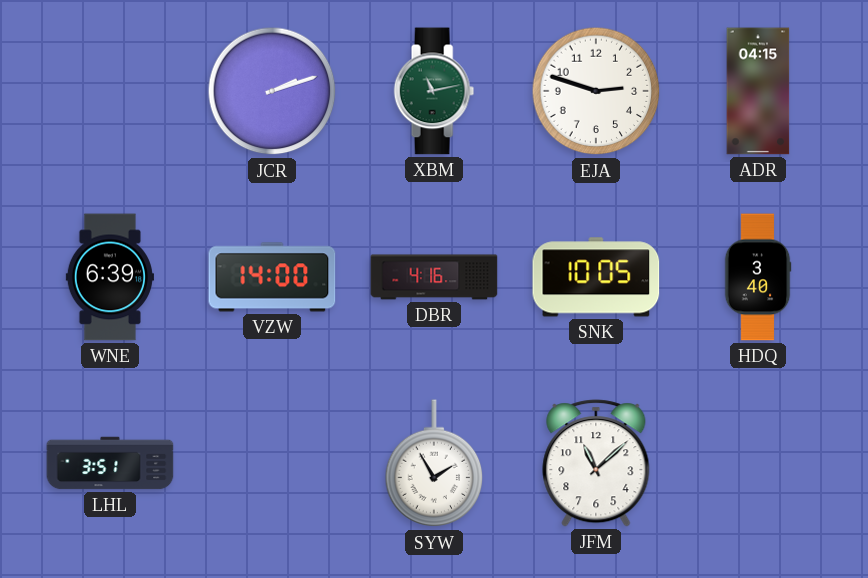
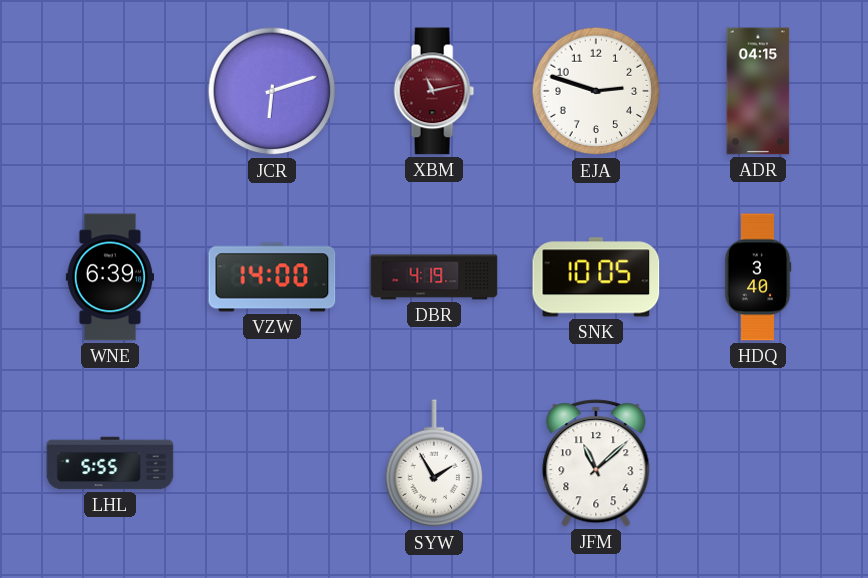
JCR: 2:12 -> 6:12 (272, 91)
XBM dial: green -> burgundy (434, 91)
DBR: 4:16 -> 4:19 (434, 277)
LHL: 3:51 -> 5:55 (110, 463)
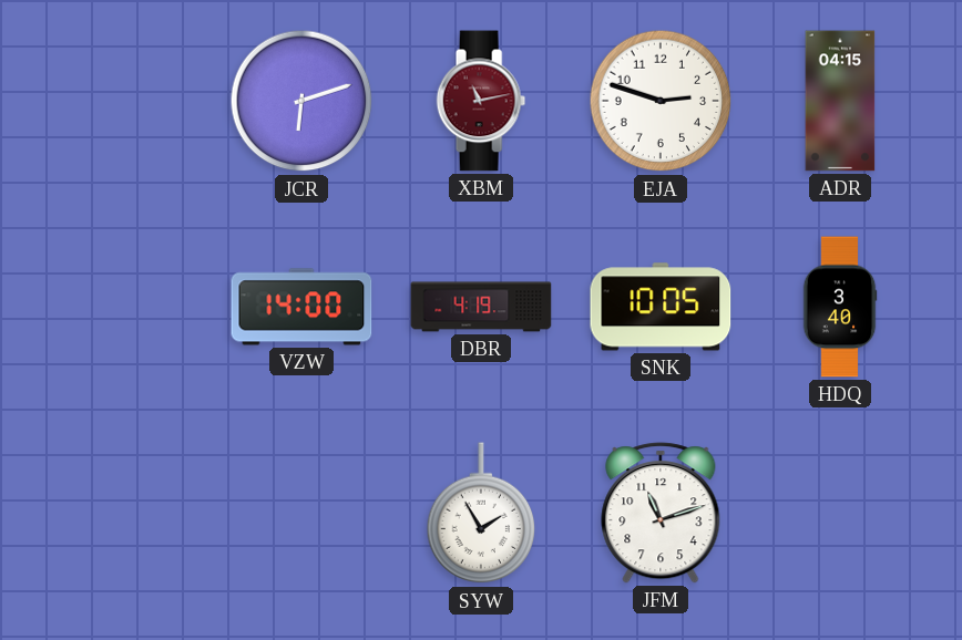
WNE: 6:39 -> none (110, 277)
LHL: 5:55 -> none (110, 463)
JFM: 11:08 -> 11:12 (661, 513)
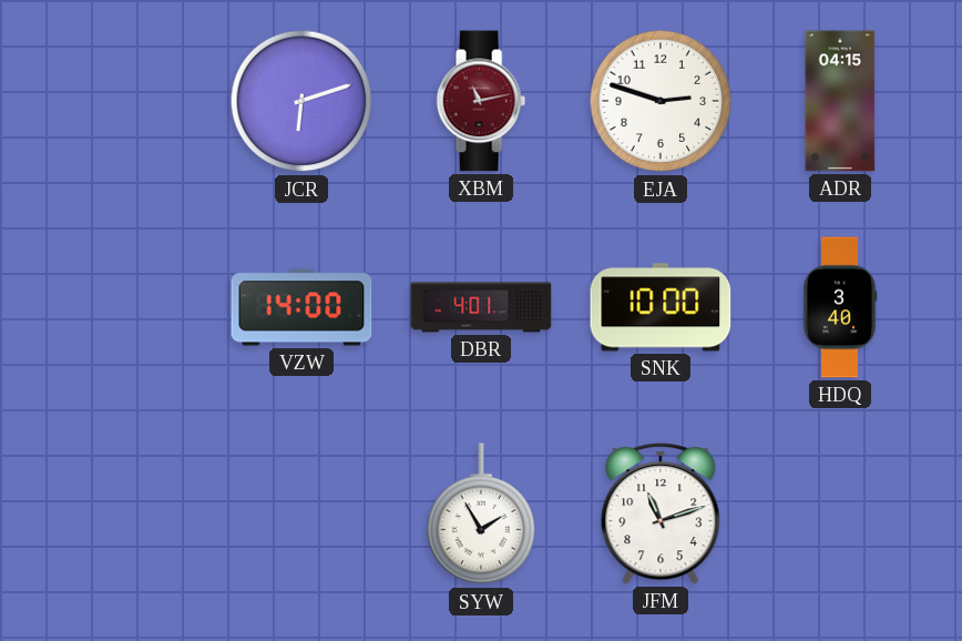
DBR: 4:19 -> 4:01 (481, 307)
SNK: 10:05 -> 10:00 (661, 307)
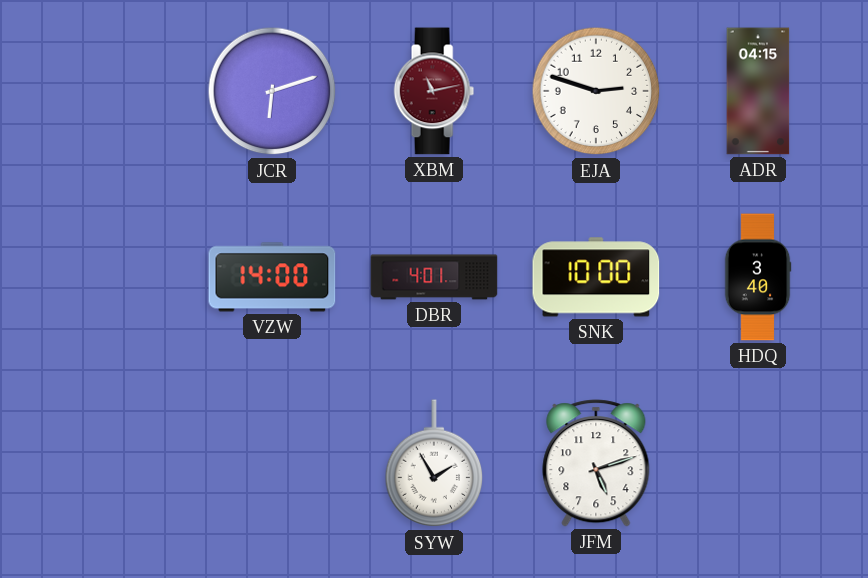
JFM: 11:12 -> 5:12 (596, 463)
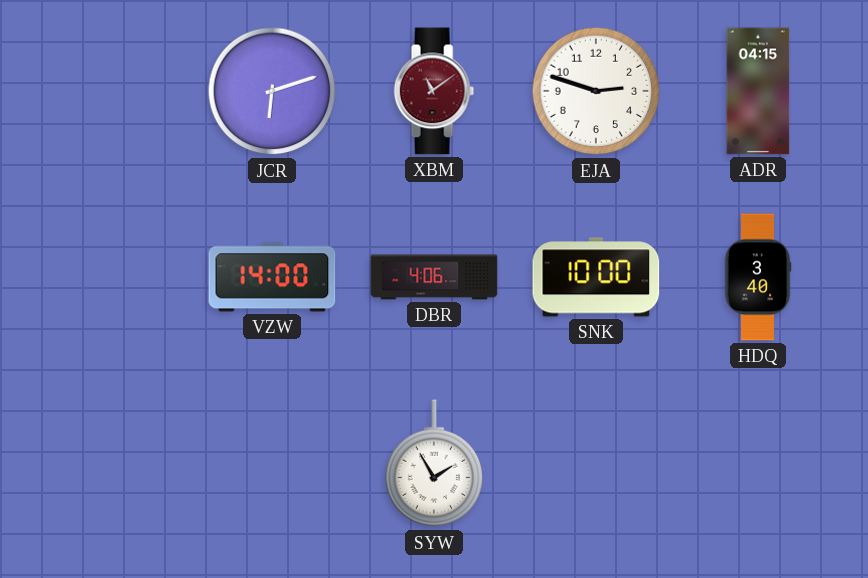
XBM: 11:13 -> 11:09 (434, 91)
DBR: 4:01 -> 4:06 (434, 277)
JFM: 5:12 -> none (596, 463)
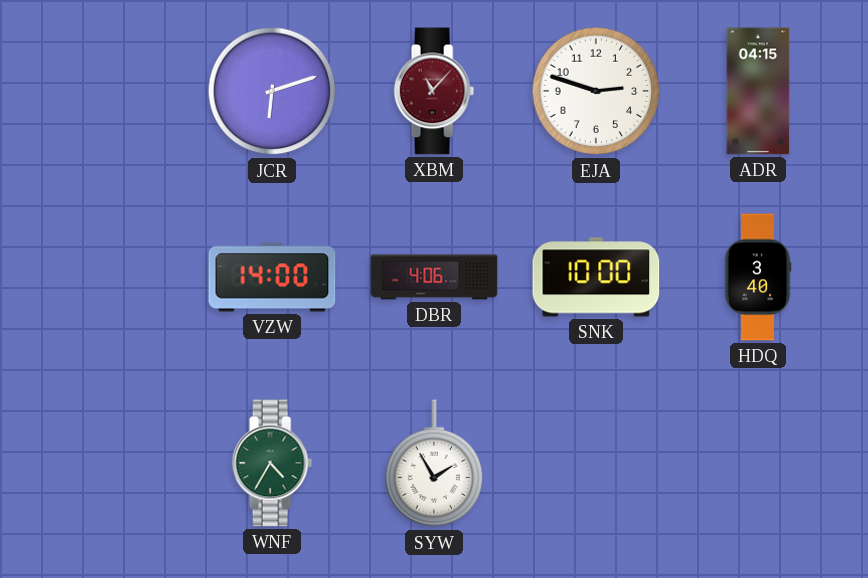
XBM: 11:09 -> 11:07 (434, 91)
WNF: none -> 4:35 (272, 463)
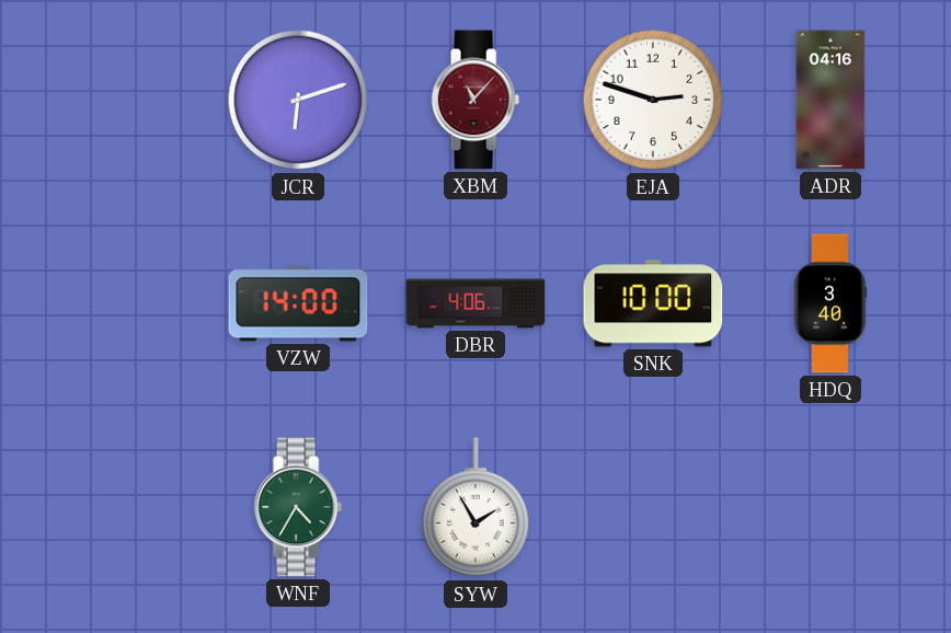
ADR: 04:15 -> 04:16 (830, 100)
